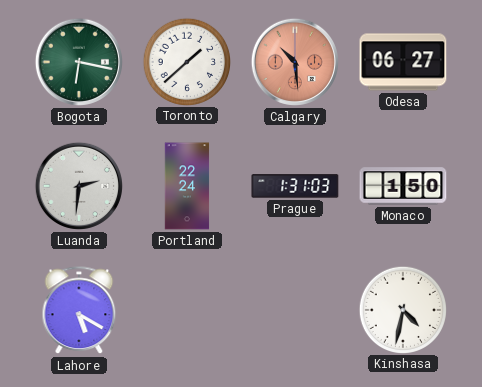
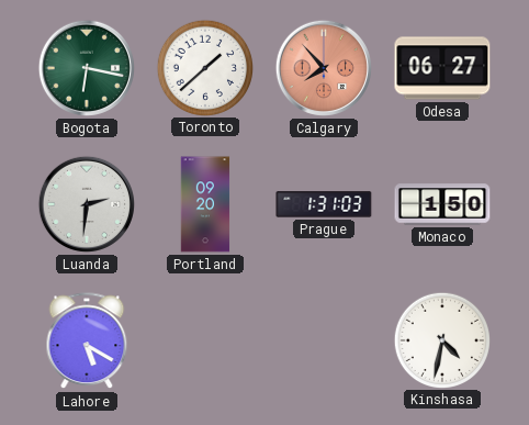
Calgary: 10:29 -> 7:53 (324, 68)
Portland: 22:24 -> 09:20 (205, 204)
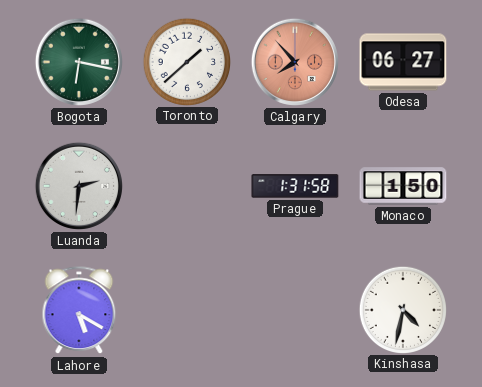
Portland: 09:20 -> none (205, 204)
Prague: 1:31:03 -> 1:31:58 (295, 186)
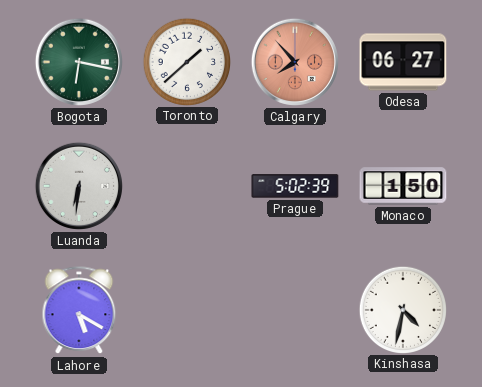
Luanda: 2:31 -> 6:31 (79, 186)
Prague: 1:31 -> 5:02 (295, 186)
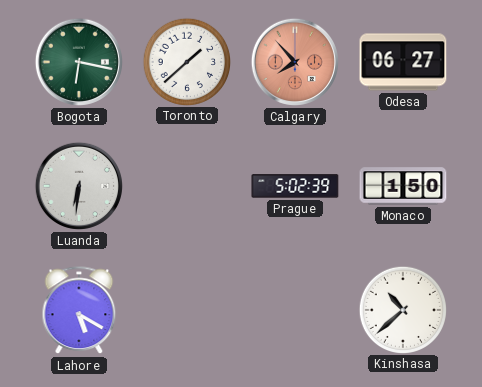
Kinshasa: 4:32 -> 10:38 (402, 309)
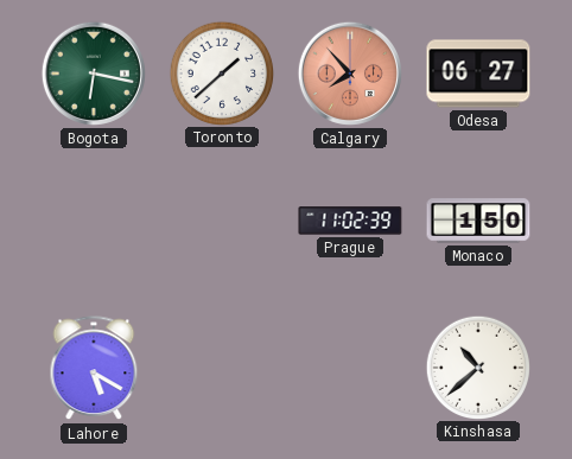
Luanda: 6:31 -> none (79, 186)
Prague: 5:02 -> 11:02 (350, 221)
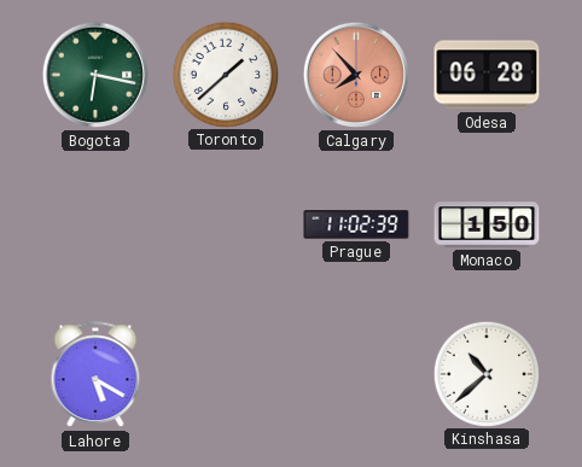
Odesa: 06:27 -> 06:28 (487, 75)
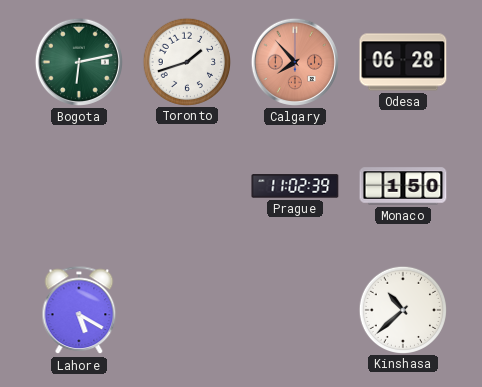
Bogota: 6:17 -> 6:13 (79, 62)
Toronto: 1:38 -> 1:42 (186, 61)
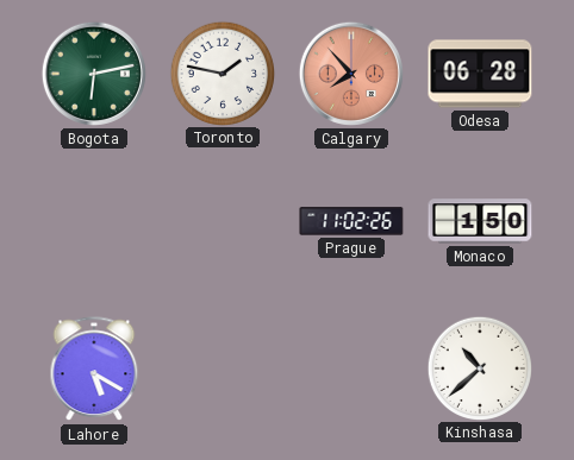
Toronto: 1:42 -> 1:47 (222, 73)
Prague: 11:02:39 -> 11:02:26 (351, 221)
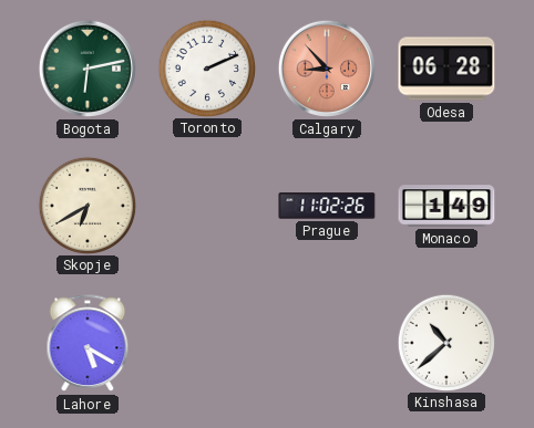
Toronto: 1:47 -> 2:11 (206, 67)
Calgary: 7:53 -> 8:53 (327, 69)
Skopje: none -> 6:40 (86, 205)
Monaco: 1:50 -> 1:49 (446, 206)
